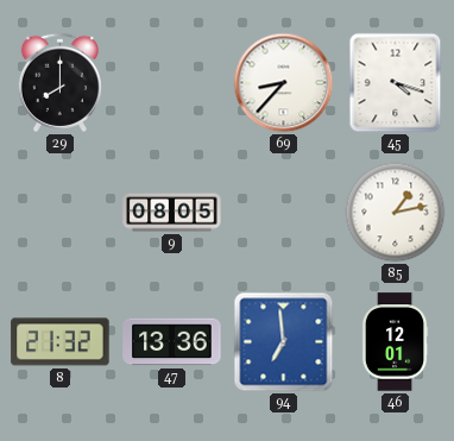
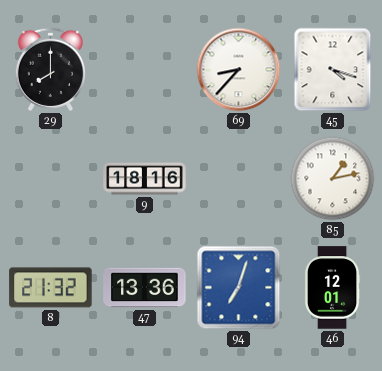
9: 08:05 -> 18:16 (145, 179)
94: 6:59 -> 7:03 (239, 288)
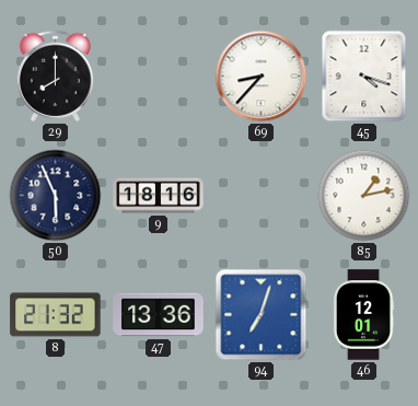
50: none -> 5:56 (56, 196)
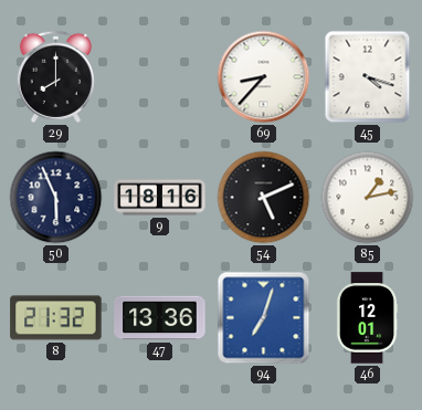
54: none -> 5:11 (264, 198)
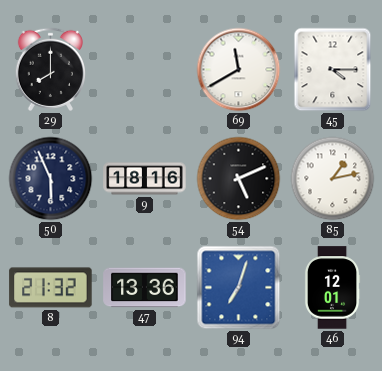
69: 8:37 -> 11:40 (239, 70)
45: 4:18 -> 4:15 (333, 70)
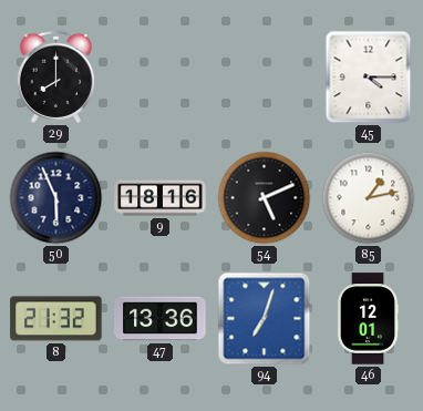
69: 11:40 -> none (239, 70)
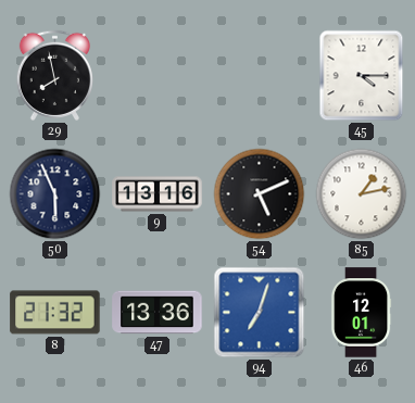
29: 8:00 -> 7:58 (54, 75)
9: 18:16 -> 13:16 (158, 194)
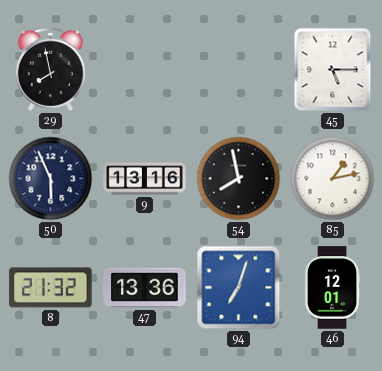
45: 4:15 -> 5:15 (333, 70)
54: 5:11 -> 7:58 (239, 179)
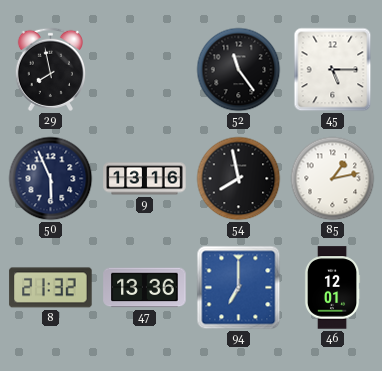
52: none -> 11:24 (239, 70)
94: 7:03 -> 7:00 (239, 288)
